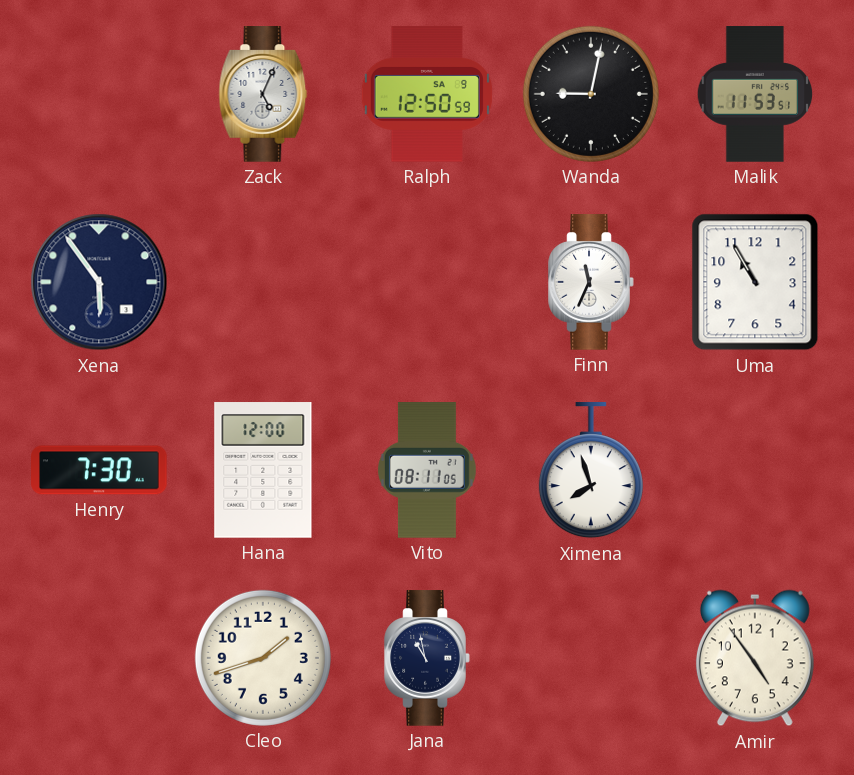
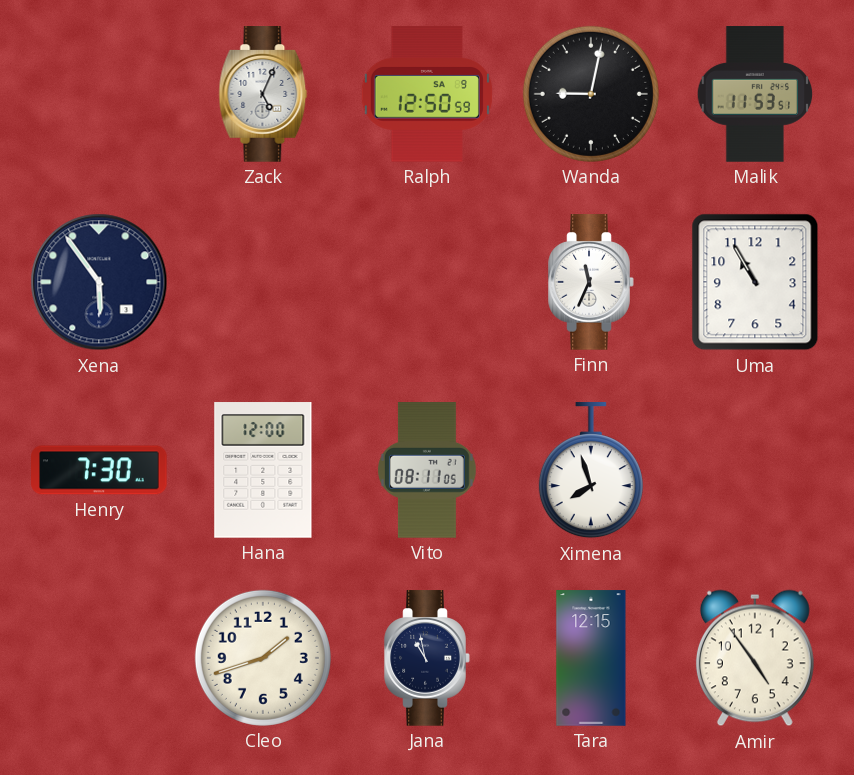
Tara: none -> 12:15 (591, 658)
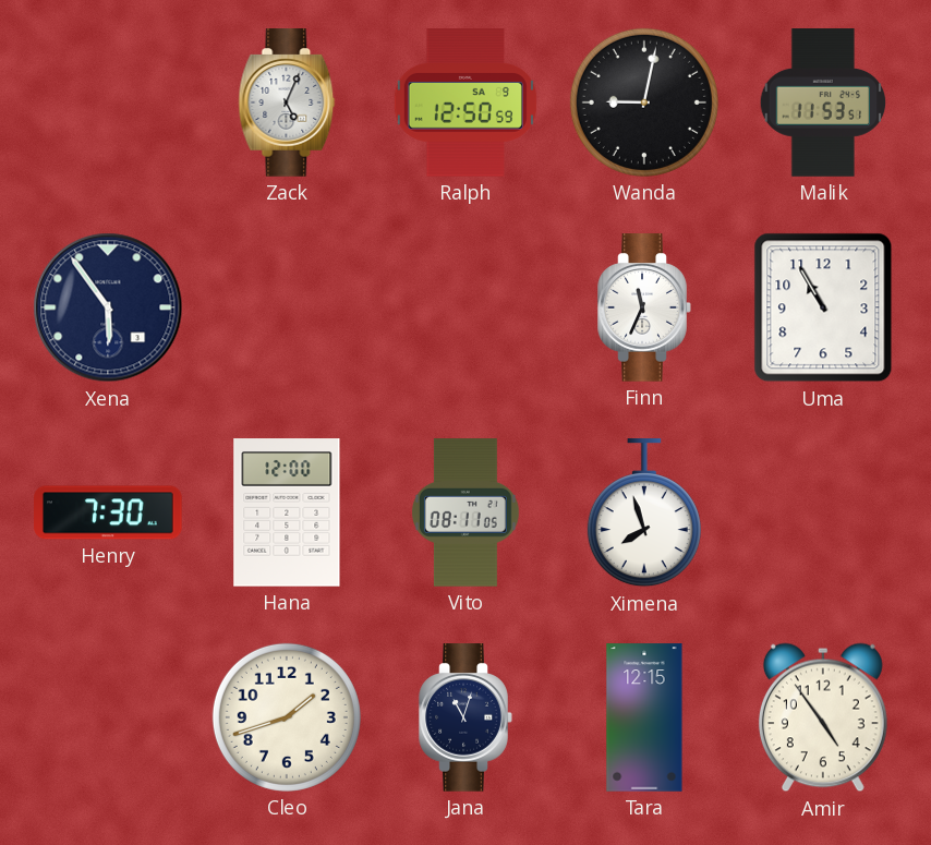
Jana: 10:58 -> 11:03 (465, 717)
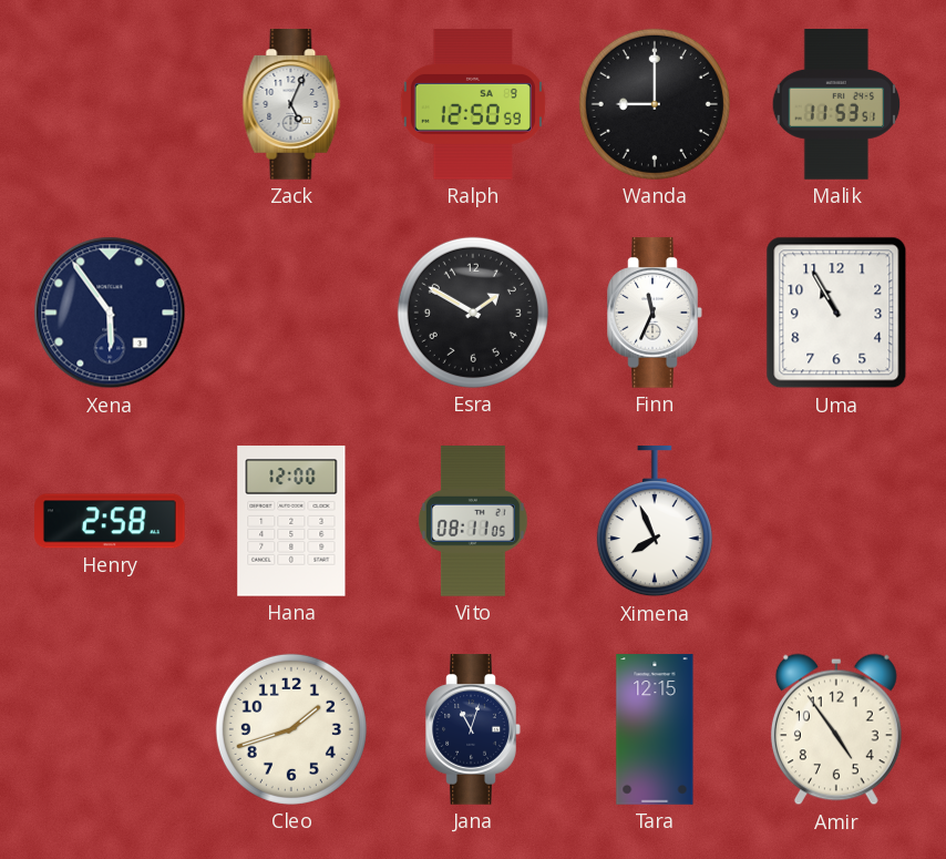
Wanda: 9:02 -> 9:00 (655, 104)
Esra: none -> 1:50 (473, 313)
Henry: 7:30 -> 2:58 (110, 521)
Ximena: 7:57 -> 7:56 (655, 522)
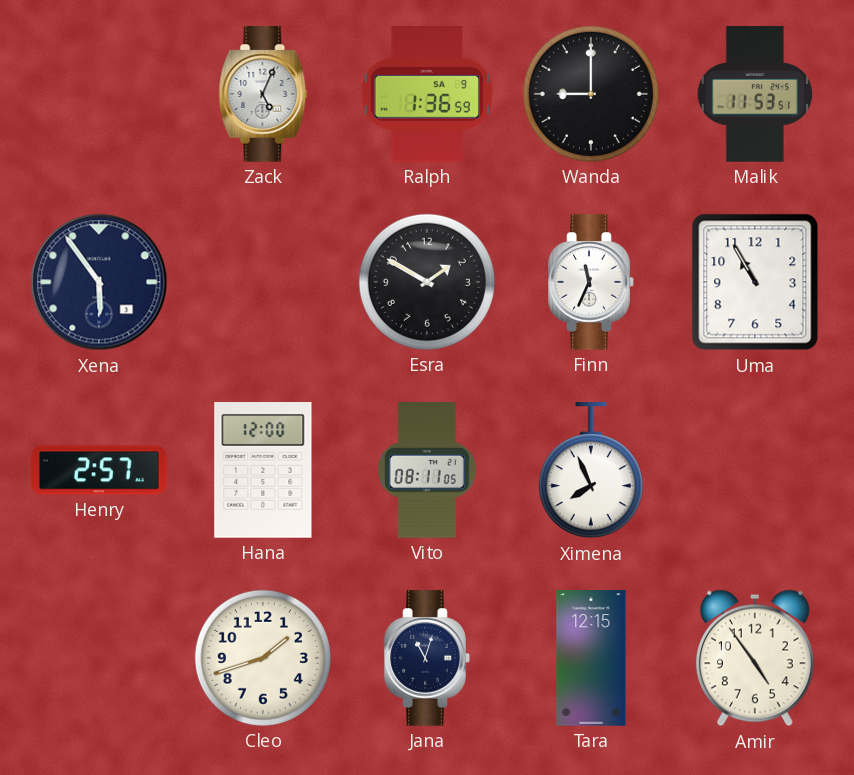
Ralph: 12:50 -> 1:36 (427, 94)
Henry: 2:58 -> 2:57 (99, 470)
